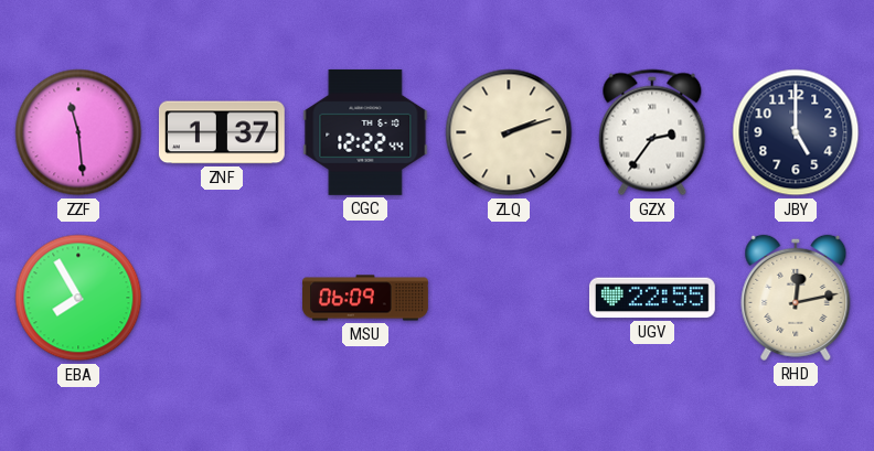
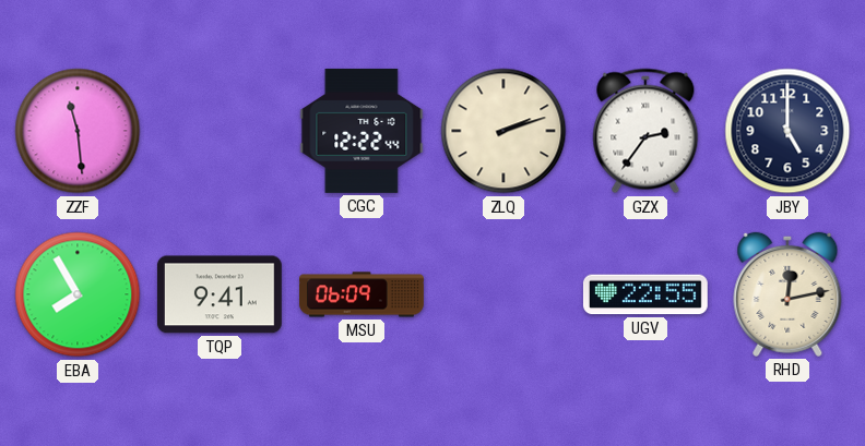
ZNF: 1:37 -> none (222, 132)
TQP: none -> 9:41 (220, 294)
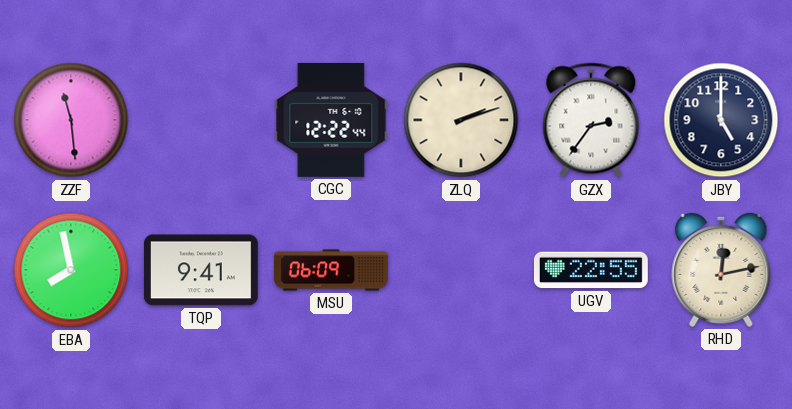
EBA: 7:55 -> 7:58 (71, 270)
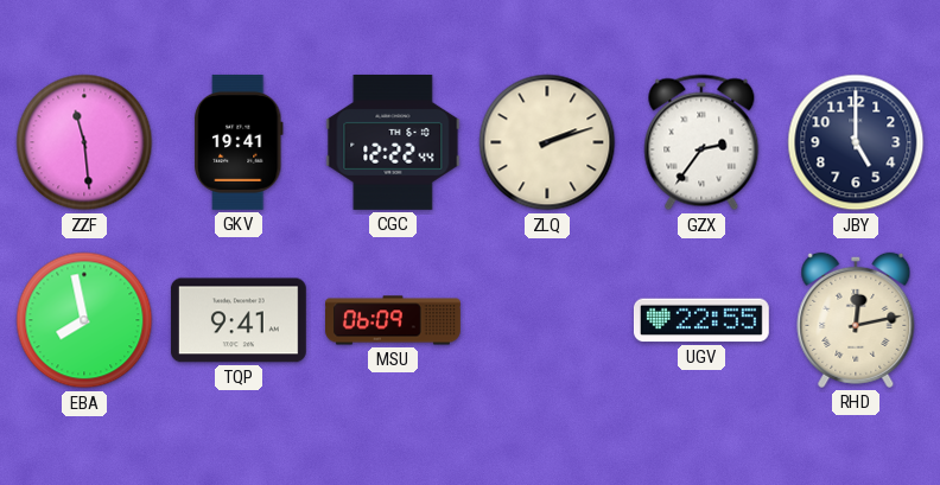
GKV: none -> 19:41 (240, 142)
